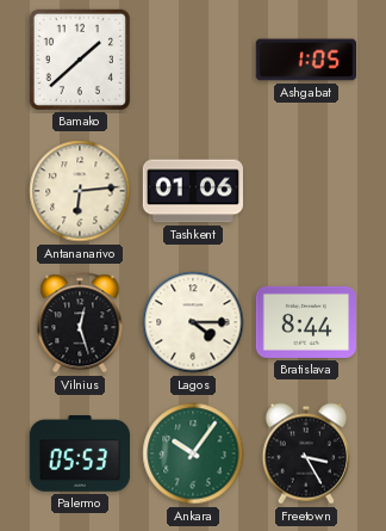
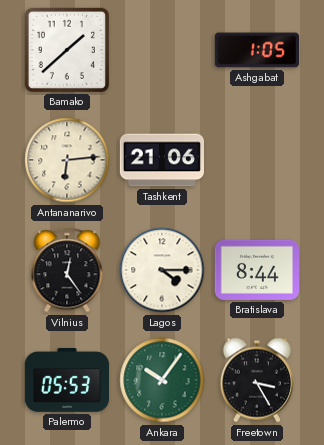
Tashkent: 01:06 -> 21:06 (161, 160)
Vilnius: 12:27 -> 12:24 (67, 270)
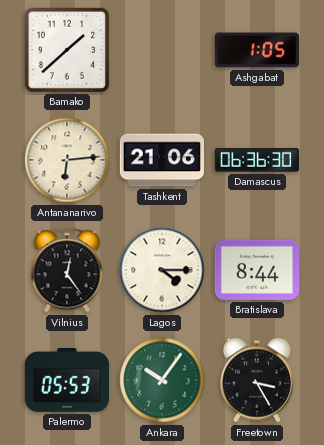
Damascus: none -> 06:36 (256, 160)
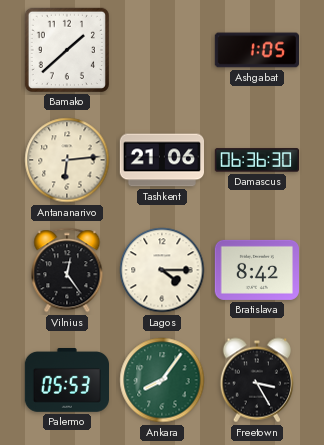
Bratislava: 8:44 -> 8:42 (256, 270)
Ankara: 10:06 -> 8:06 (162, 380)
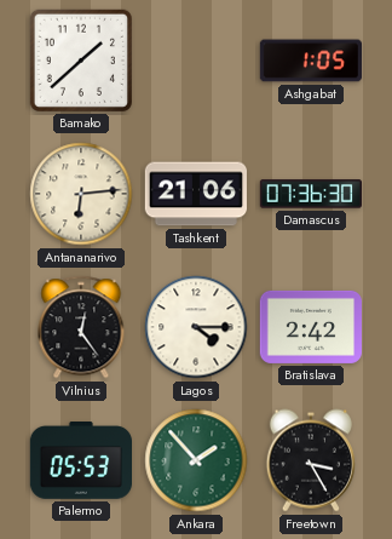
Damascus: 06:36 -> 07:36 (310, 194)
Bratislava: 8:42 -> 2:42 (310, 327)
Ankara: 8:06 -> 1:53 (196, 460)
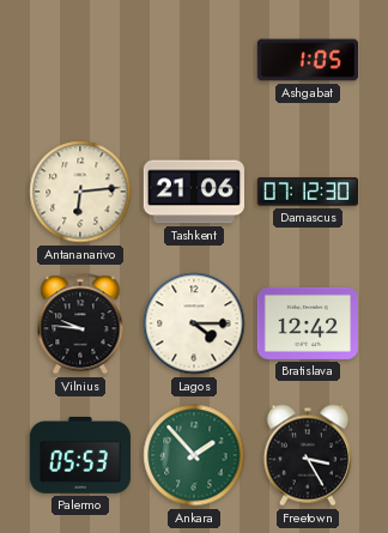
Bamako: 1:38 -> none (81, 61)
Damascus: 07:36 -> 07:12 (307, 192)
Vilnius: 12:24 -> 9:46 (80, 323)
Bratislava: 2:42 -> 12:42 (307, 323)
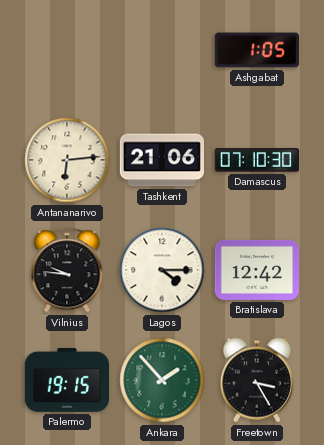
Damascus: 07:12 -> 07:10 (256, 160)
Palermo: 05:53 -> 19:15 (66, 381)
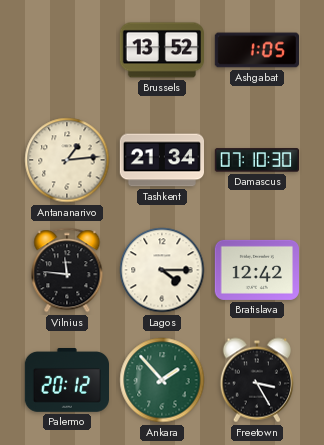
Brussels: none -> 13:52 (161, 50)
Antananarivo: 6:14 -> 1:14 (67, 160)
Tashkent: 21:06 -> 21:34 (161, 160)
Vilnius: 9:46 -> 11:46 (67, 270)
Palermo: 19:15 -> 20:12 (66, 381)
